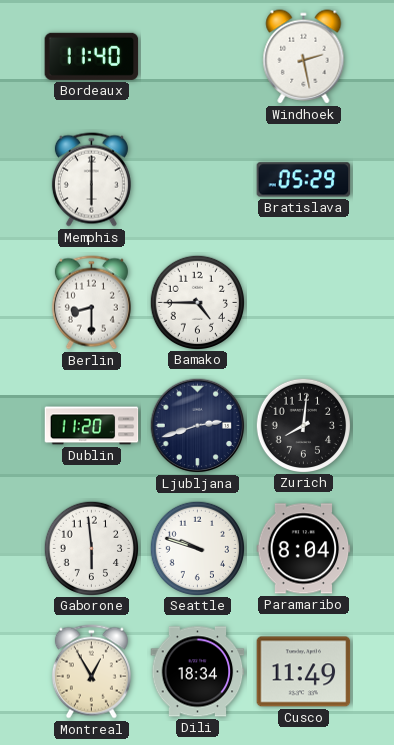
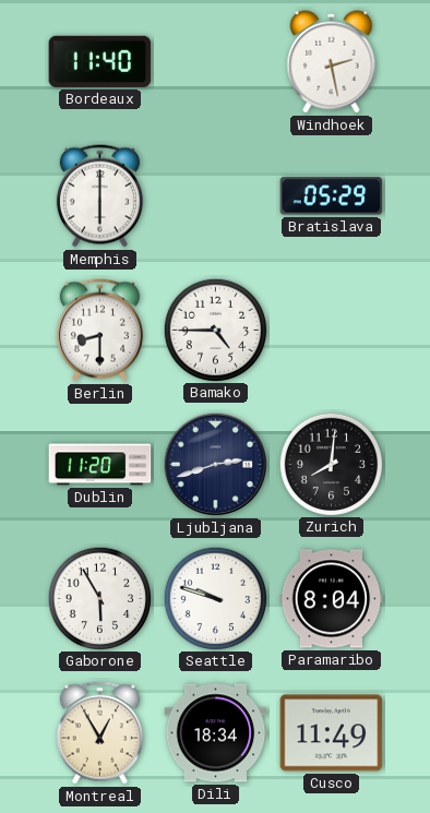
Gaborone: 5:59 -> 5:55 (99, 598)
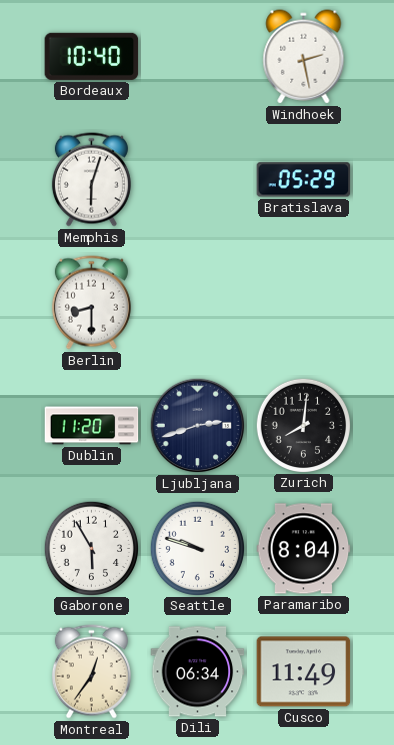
Bordeaux: 11:40 -> 10:40 (92, 56)
Memphis: 6:00 -> 6:03 (91, 180)
Bamako: 4:45 -> none (215, 330)
Montreal: 12:55 -> 12:36 (91, 672)
Dili: 18:34 -> 06:34 (198, 672)
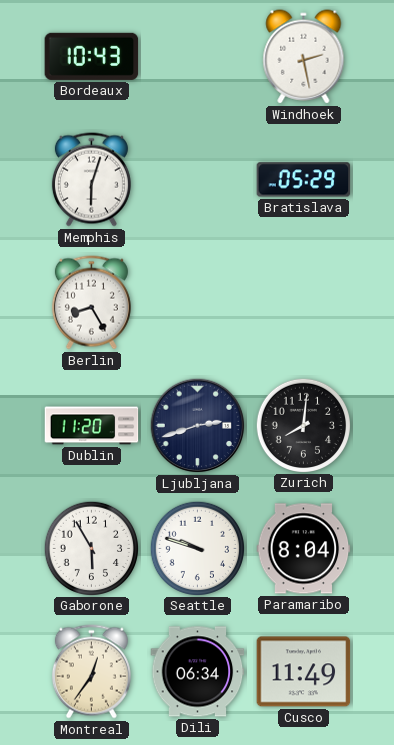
Bordeaux: 10:40 -> 10:43 (92, 56)
Berlin: 8:30 -> 8:25 (91, 303)
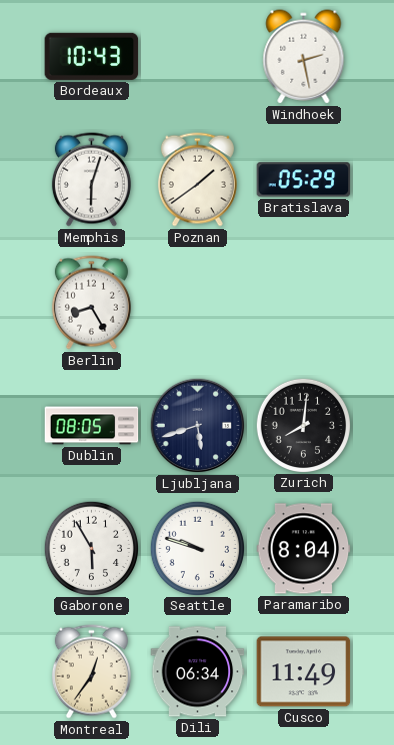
Poznan: none -> 1:39 (197, 180)
Dublin: 11:20 -> 08:05 (92, 426)
Ljubljana: 2:42 -> 5:42 (198, 426)
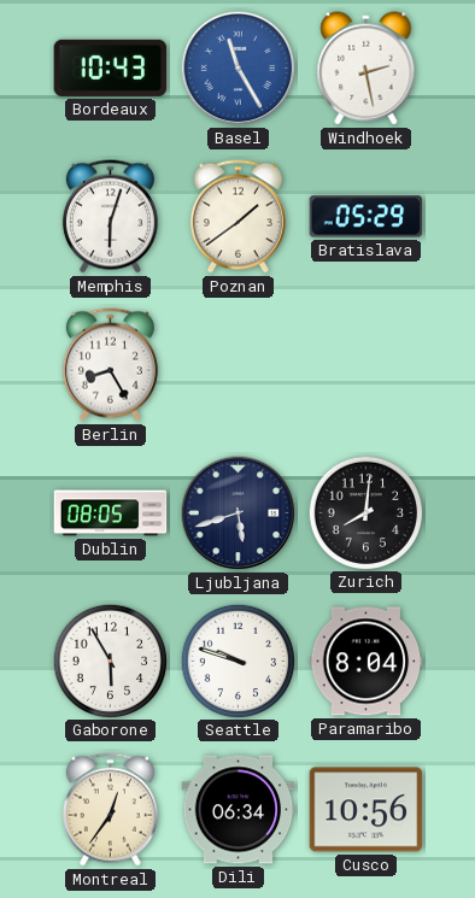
Basel: none -> 11:25 (239, 69)
Cusco: 11:49 -> 10:56 (366, 810)
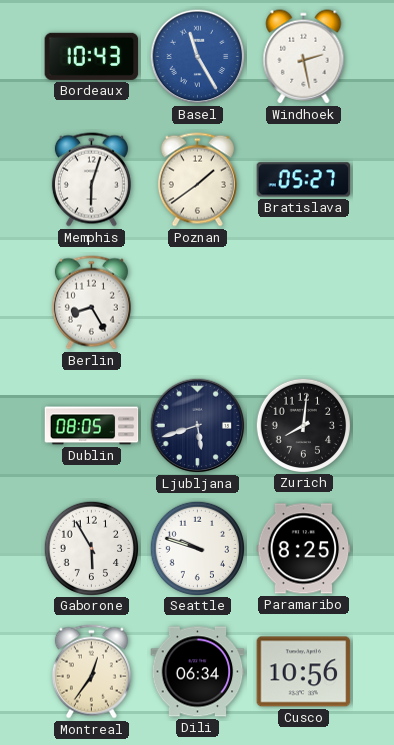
Bratislava: 05:29 -> 05:27 (304, 180)
Paramaribo: 8:04 -> 8:25 (304, 549)
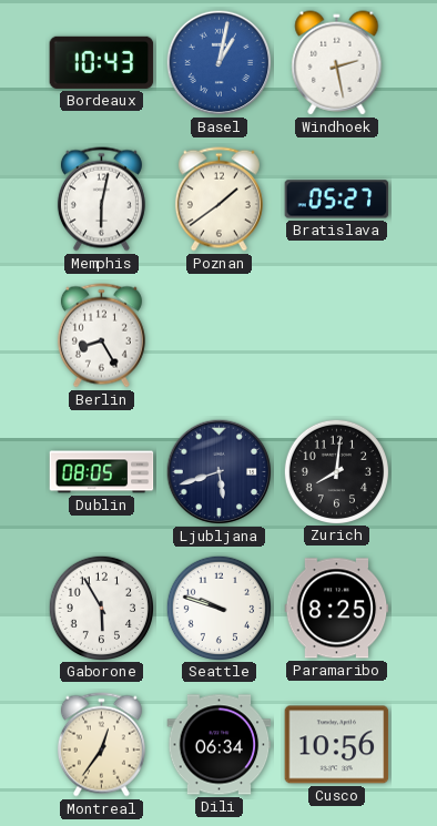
Basel: 11:25 -> 1:02 (220, 63)
Memphis: 6:03 -> 6:02 (101, 200)
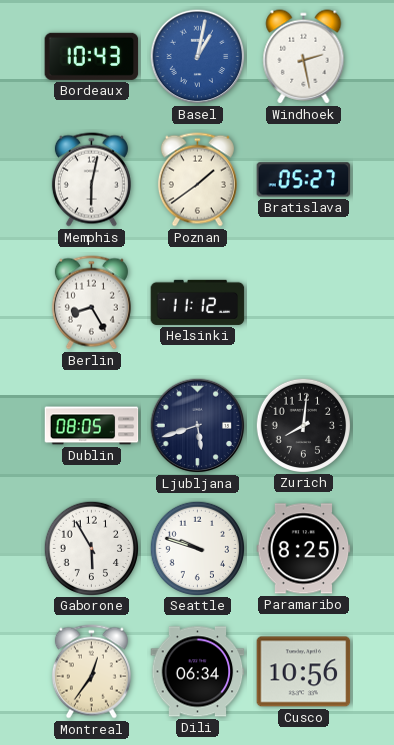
Helsinki: none -> 11:12 (198, 302)
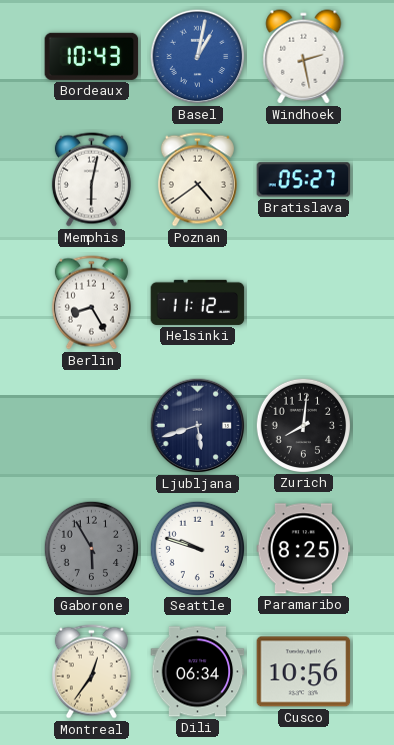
Poznan: 1:39 -> 4:39 (197, 180)
Dublin: 08:05 -> none (92, 426)
Gaborone dial: white -> grey (91, 548)
